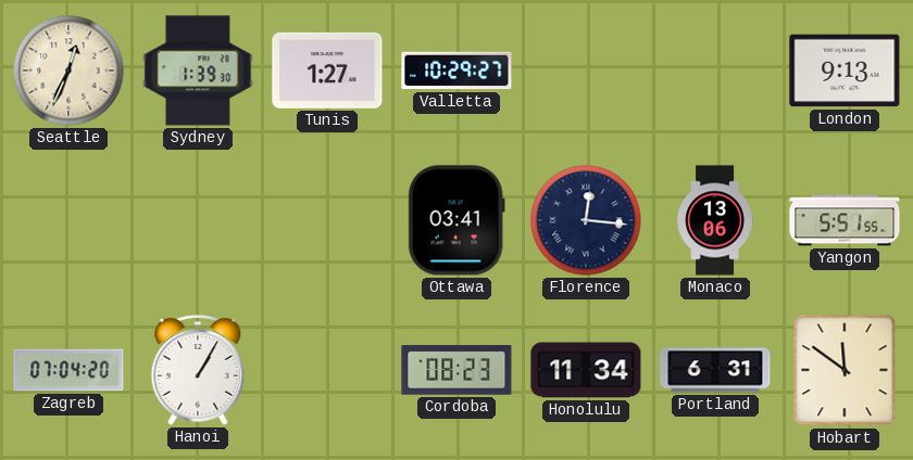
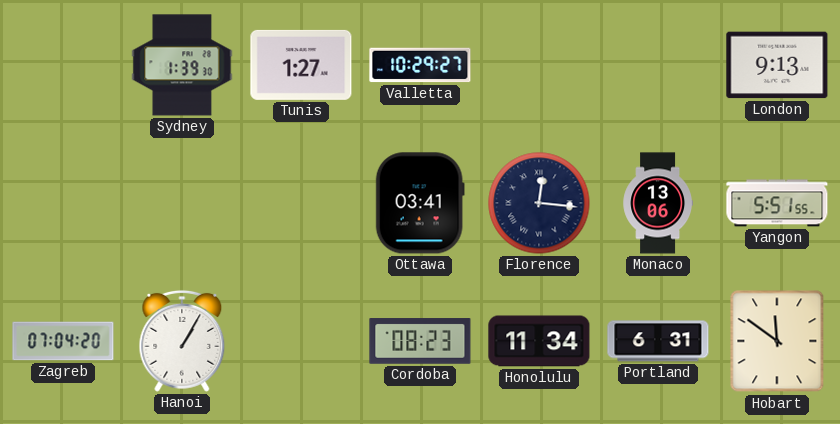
Seattle: 12:34 -> none (68, 71)
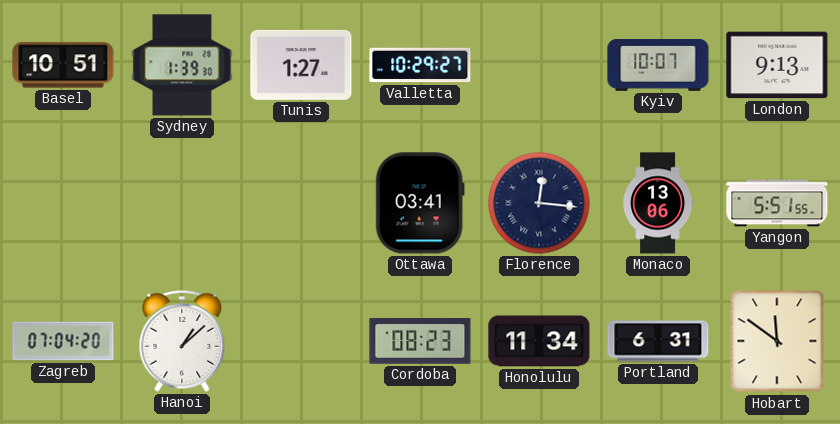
Basel: none -> 10:51 (63, 65)
Kyiv: none -> 10:07 (658, 65)
Hanoi: 1:05 -> 1:08 (182, 341)
